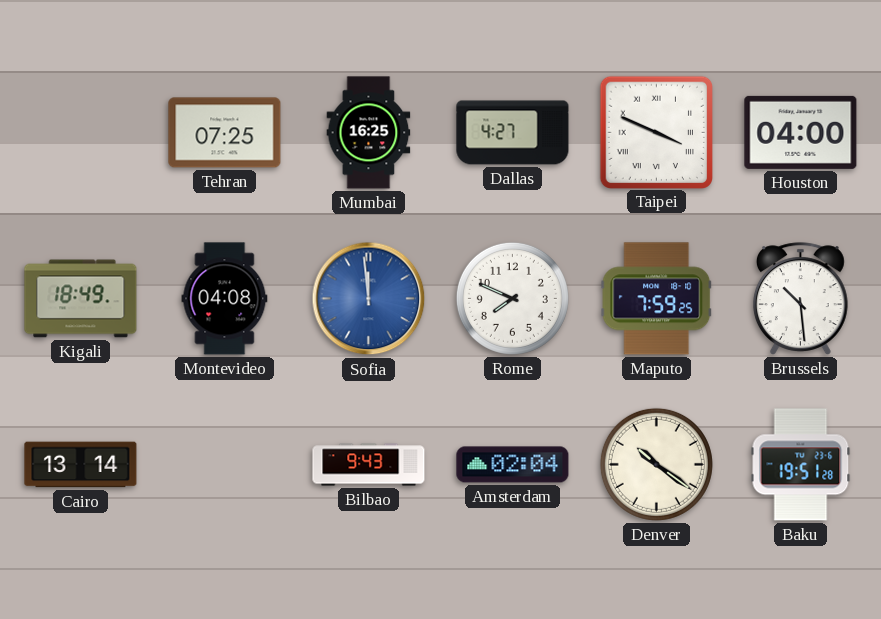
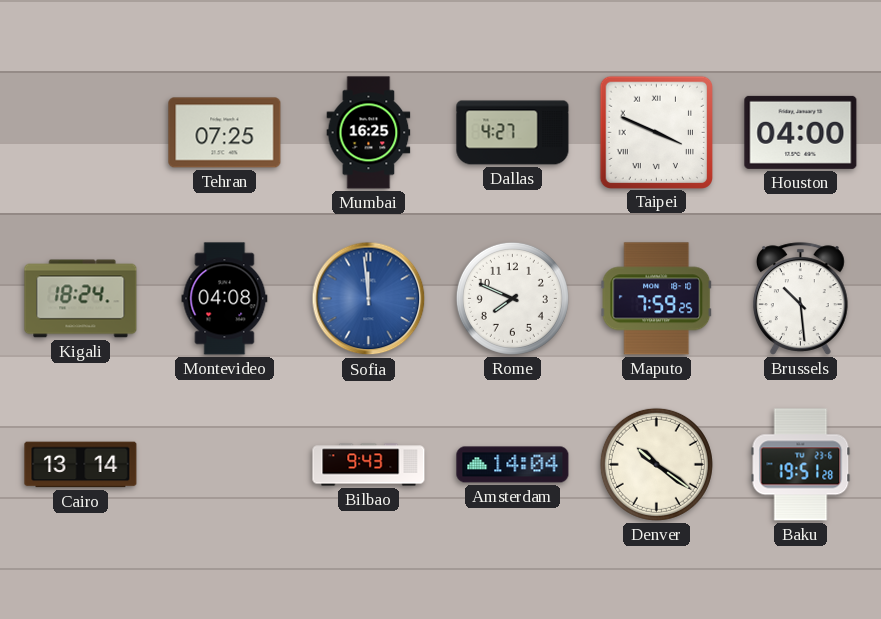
Kigali: 18:49 -> 18:24 (81, 299)
Amsterdam: 02:04 -> 14:04 (513, 465)
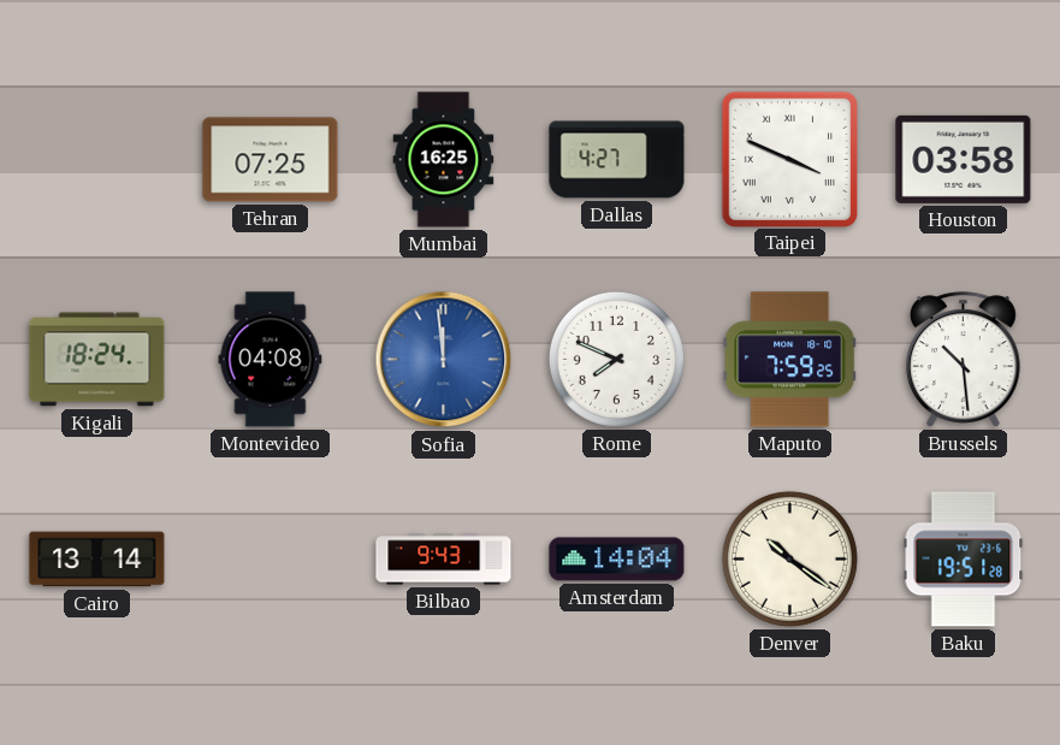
Houston: 04:00 -> 03:58 (964, 159)
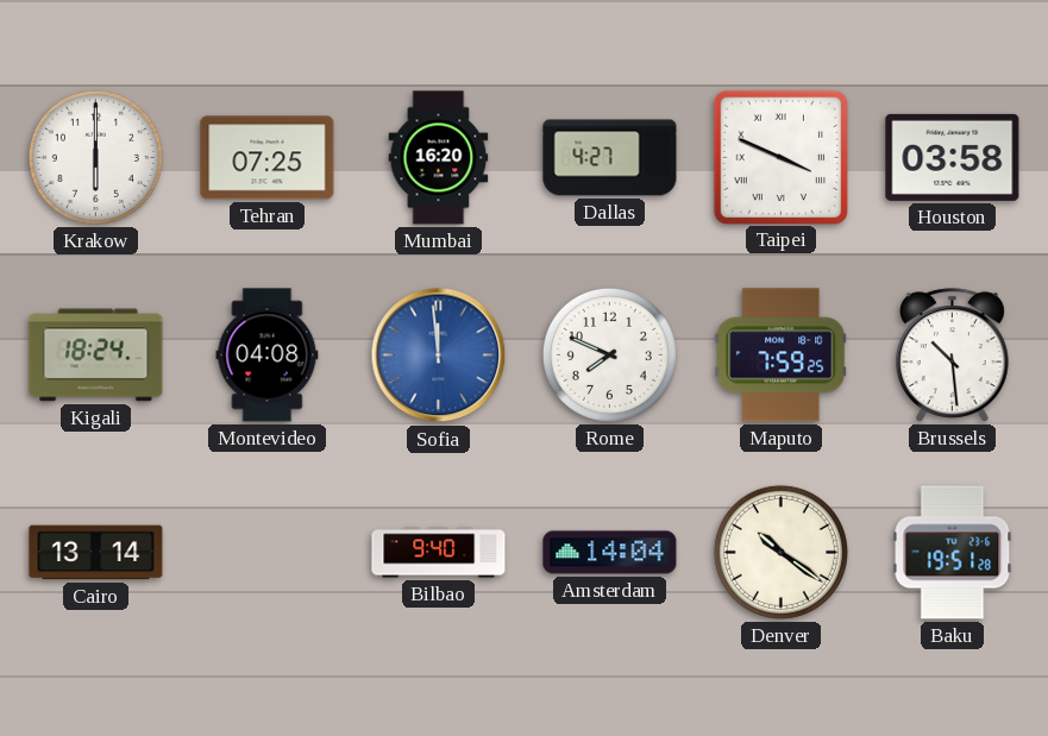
Krakow: none -> 6:00 (95, 157)
Mumbai: 16:25 -> 16:20 (439, 158)
Bilbao: 9:43 -> 9:40 (439, 553)
